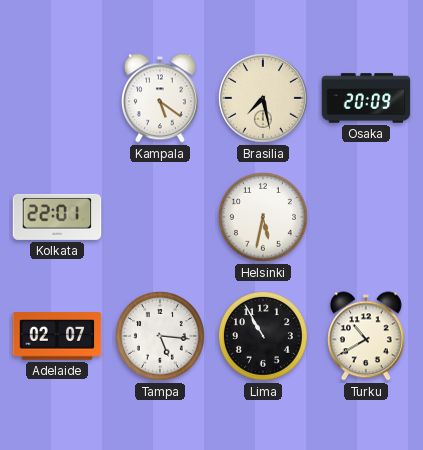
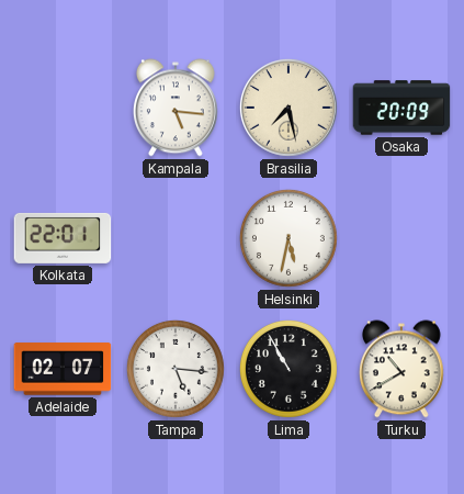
Kampala: 5:21 -> 5:16 (176, 108)
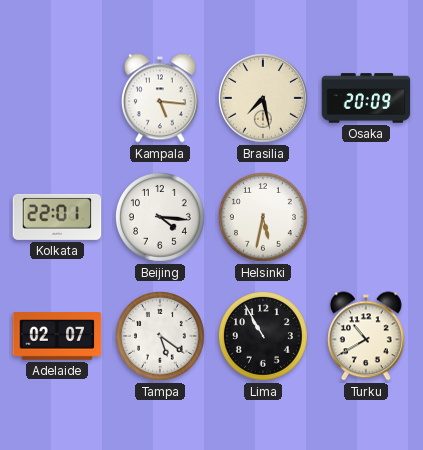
Beijing: none -> 4:16 (160, 217)
Tampa: 5:16 -> 5:21 (160, 336)
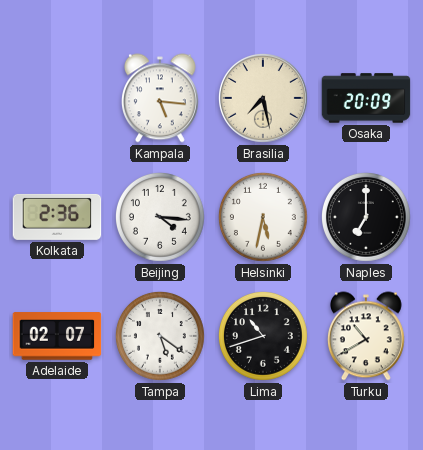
Kolkata: 22:01 -> 2:36 (57, 217)
Naples: none -> 7:00 (366, 217)
Lima: 10:55 -> 10:42 (263, 336)
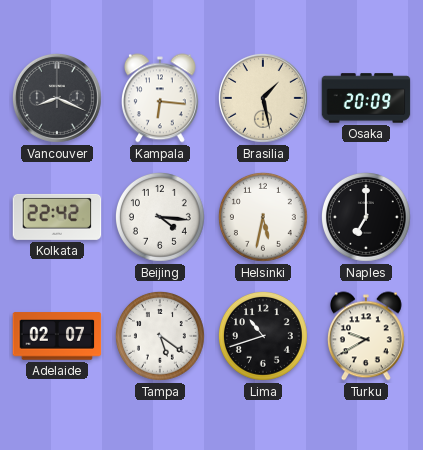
Vancouver: none -> 8:19 (57, 98)
Kampala: 5:16 -> 6:16 (160, 98)
Brasilia: 7:28 -> 1:28 (263, 98)
Kolkata: 2:36 -> 22:42 (57, 217)
Turku: 10:40 -> 9:40 (366, 336)
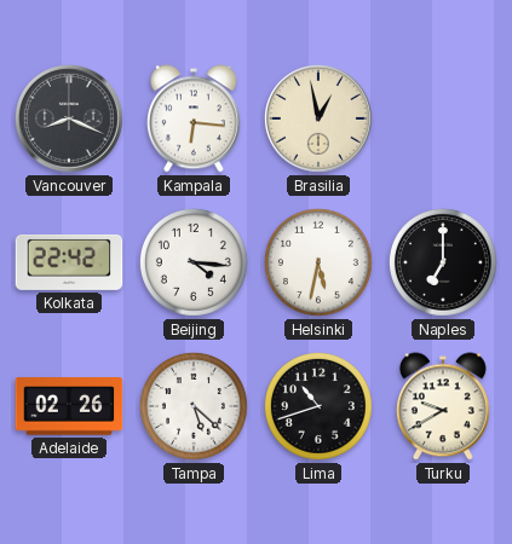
Brasilia: 1:28 -> 12:58 (318, 118)
Osaka: 20:09 -> none (366, 98)
Adelaide: 02:07 -> 02:26 (69, 406)
Tampa: 5:21 -> 5:22 (194, 406)
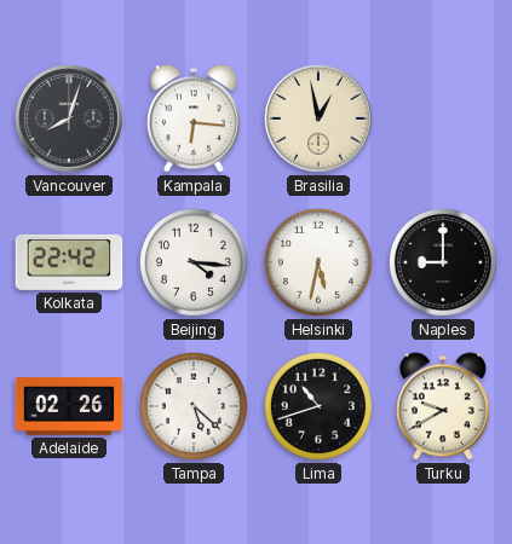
Vancouver: 8:19 -> 8:03 (69, 118)
Naples: 7:00 -> 9:00 (443, 262)
